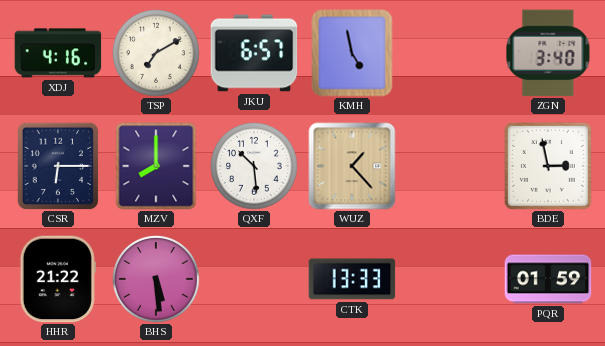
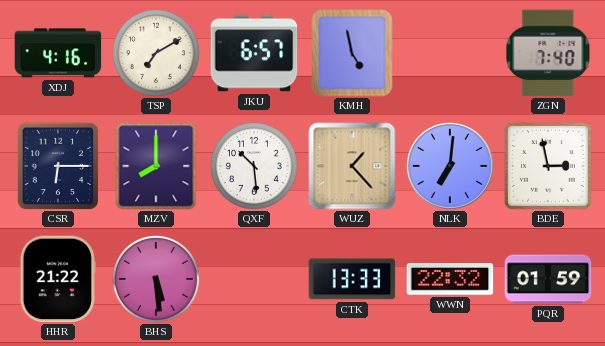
ZGN: 3:40 -> 7:40 (548, 53)
NLK: none -> 7:01 (450, 166)
WWN: none -> 22:32 (450, 279)
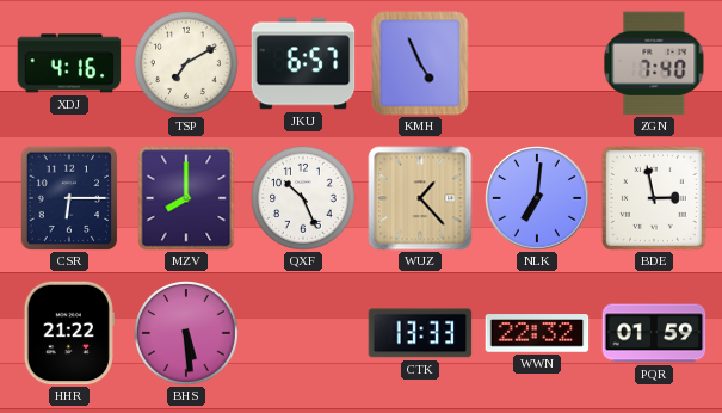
KMH: 4:58 -> 4:56 (420, 63)
QXF: 10:29 -> 10:26 (303, 198)
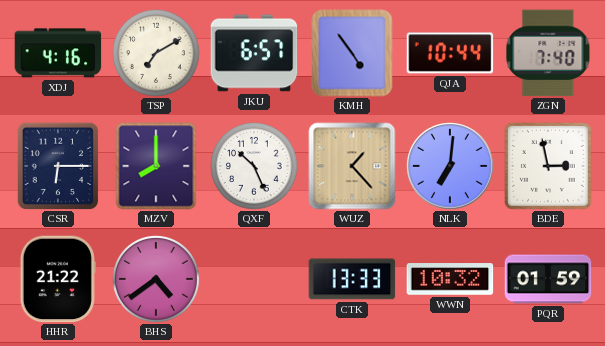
KMH: 4:56 -> 4:54 (352, 53)
QJA: none -> 10:44 (450, 53)
BHS: 5:29 -> 4:39 (156, 279)
WWN: 22:32 -> 10:32 (450, 279)
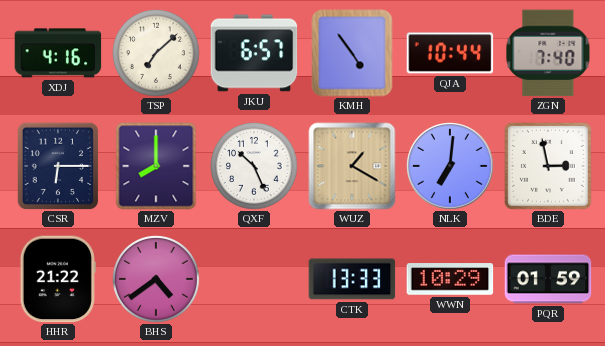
TSP: 7:10 -> 7:08 (156, 53)
WUZ: 1:23 -> 1:20 (352, 166)
WWN: 10:32 -> 10:29 (450, 279)
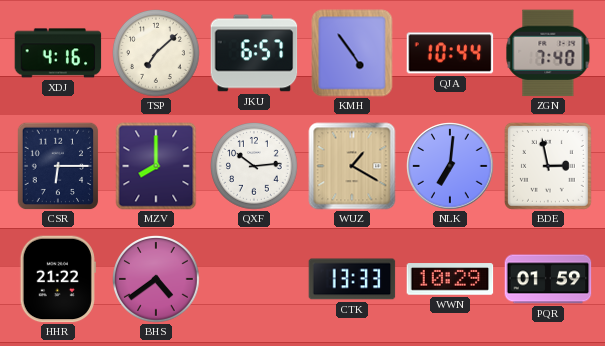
QXF: 10:26 -> 10:14 (254, 166)
